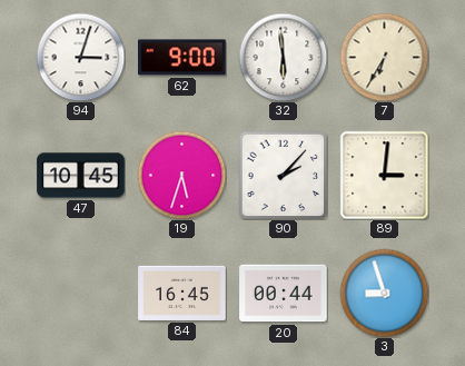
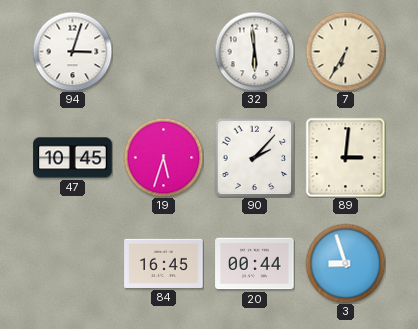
62: 9:00 -> none (182, 58)
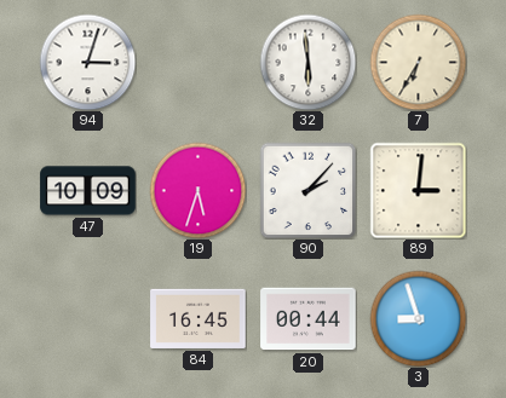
47: 10:45 -> 10:09 (88, 191)
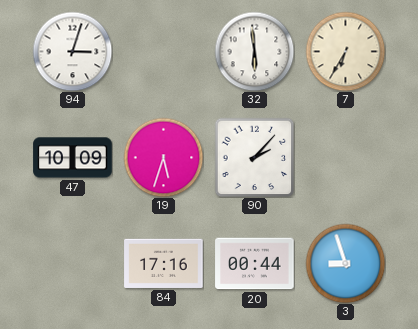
89: 3:01 -> none (418, 190)
84: 16:45 -> 17:16 (164, 263)
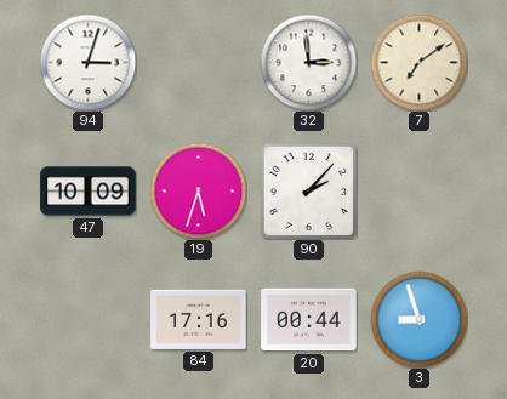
32: 5:59 -> 2:59 (308, 62)
7: 6:35 -> 7:09 (418, 62)
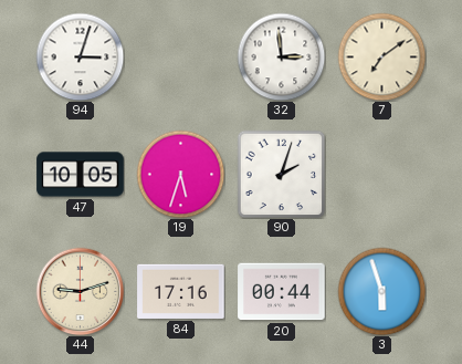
47: 10:09 -> 10:05 (81, 175)
90: 2:07 -> 2:03 (281, 174)
44: none -> 9:12 (80, 291)
3: 8:57 -> 5:57 (381, 291)
